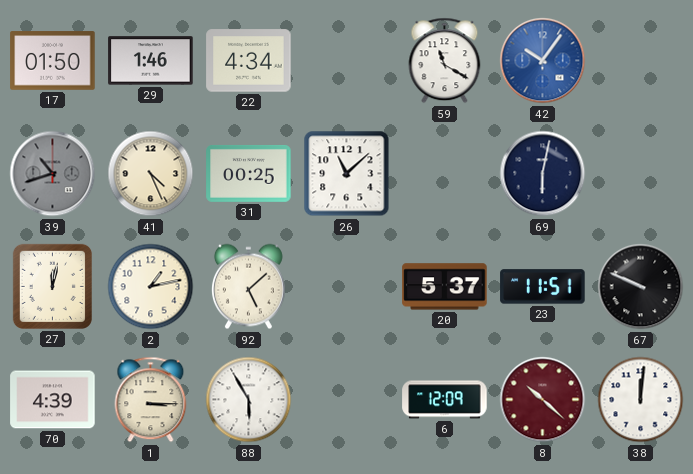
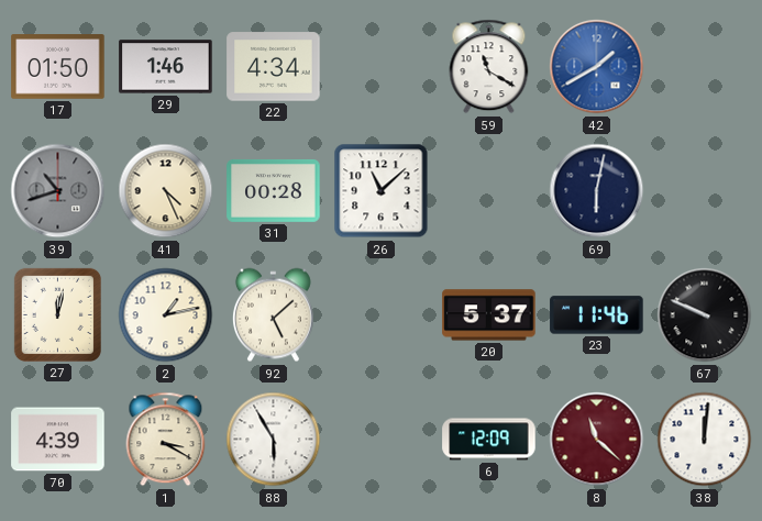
42: 10:06 -> 1:40 (597, 67)
31: 00:25 -> 00:28 (274, 190)
23: 11:51 -> 11:46 (597, 315)
1: 3:15 -> 3:20 (166, 440)
8: 10:22 -> 11:22 (597, 440)
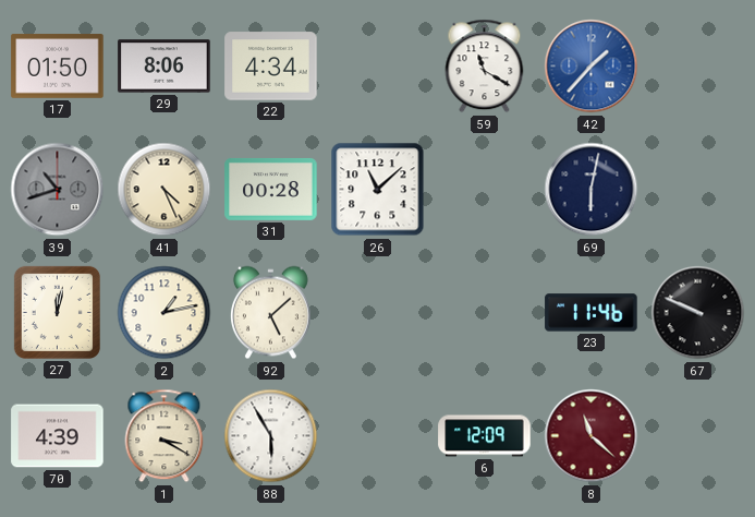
29: 1:46 -> 8:06 (165, 67)
42: 1:40 -> 1:37 (592, 67)
20: 5:37 -> none (489, 315)
38: 12:01 -> none (705, 440)
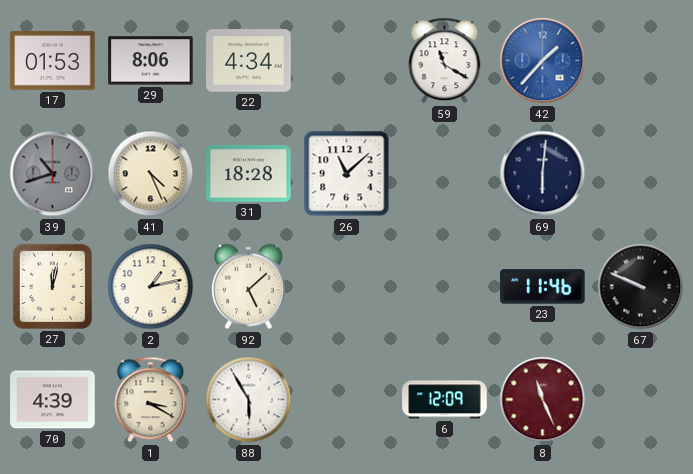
17: 01:50 -> 01:53 (53, 61)
31: 00:28 -> 18:28 (249, 173)
69: 6:02 -> 6:01 (543, 174)
8: 11:22 -> 11:26 (543, 400)
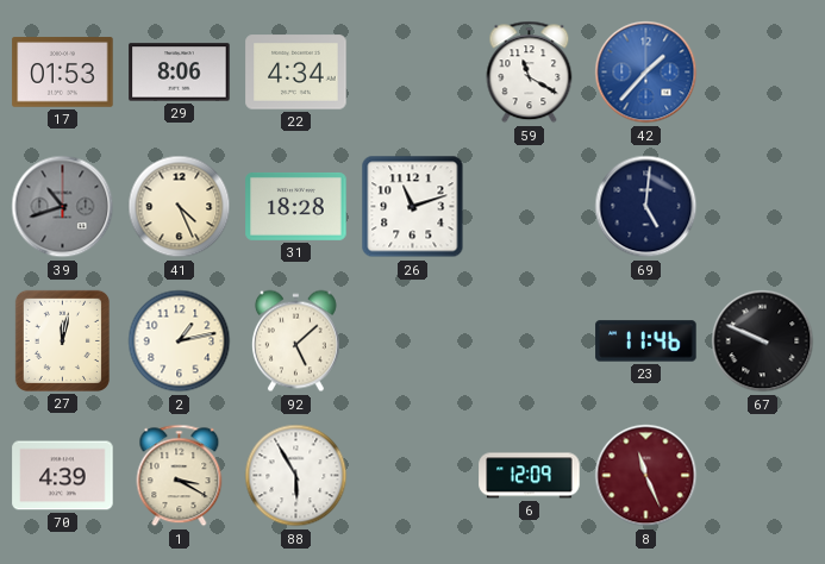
26: 11:08 -> 11:12 (413, 207)
69: 6:01 -> 5:01 (646, 207)
